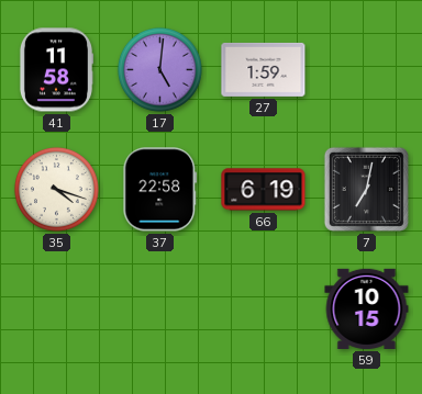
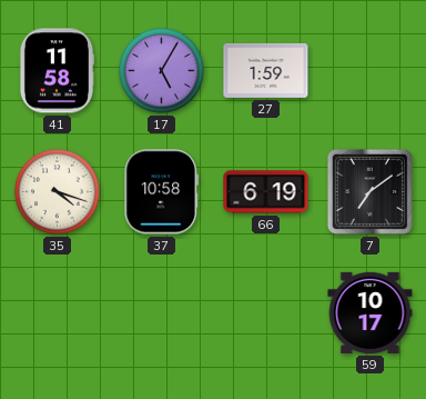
17: 5:01 -> 5:05 (162, 71)
37: 22:58 -> 10:58 (162, 192)
7: 7:02 -> 7:09 (369, 191)
59: 10:15 -> 10:17 (371, 312)
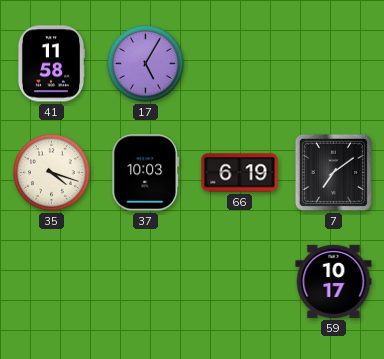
27: 1:59 -> none (266, 70)
37: 10:58 -> 10:03 (146, 173)
